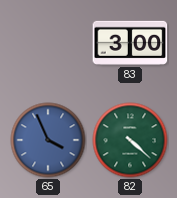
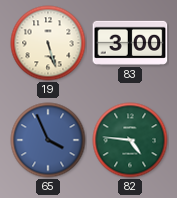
19: none -> 5:27 (48, 43)
82: 4:22 -> 4:46 (130, 140)
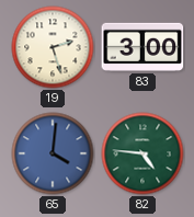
19: 5:27 -> 2:27 (53, 47)
65: 3:56 -> 4:01 (53, 153)
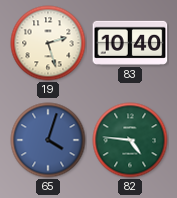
83: 3:00 -> 10:40 (130, 43)
65: 4:01 -> 4:03 (48, 140)
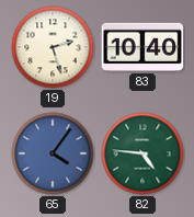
65: 4:03 -> 4:06 (53, 153)
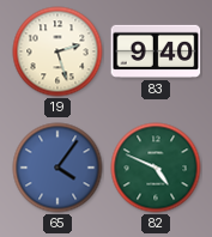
83: 10:40 -> 9:40 (156, 51)
82: 4:46 -> 4:49 (156, 168)
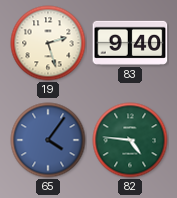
82: 4:49 -> 4:46 (130, 140)
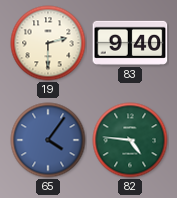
19: 2:27 -> 2:30 (48, 43)
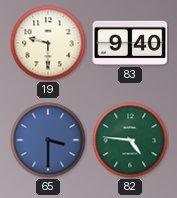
19: 2:30 -> 9:30 (48, 43)
65: 4:06 -> 3:30 (48, 140)
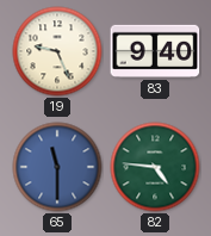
19: 9:30 -> 9:26 (57, 51)
65: 3:30 -> 11:30 (57, 167)
